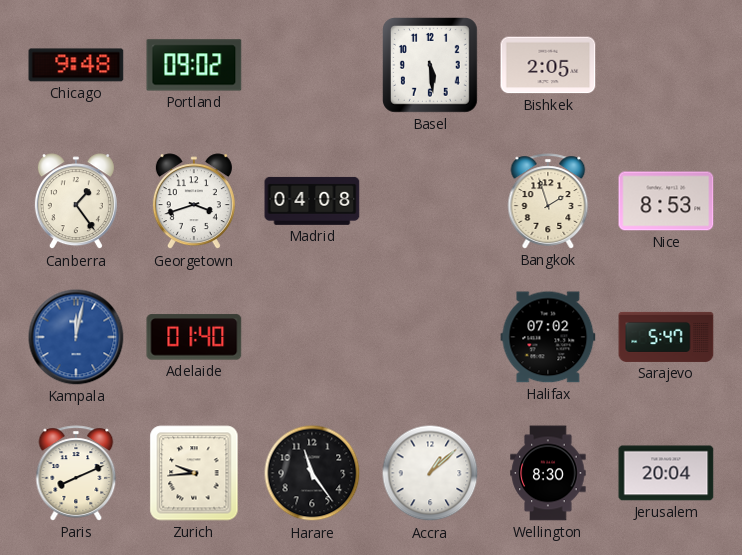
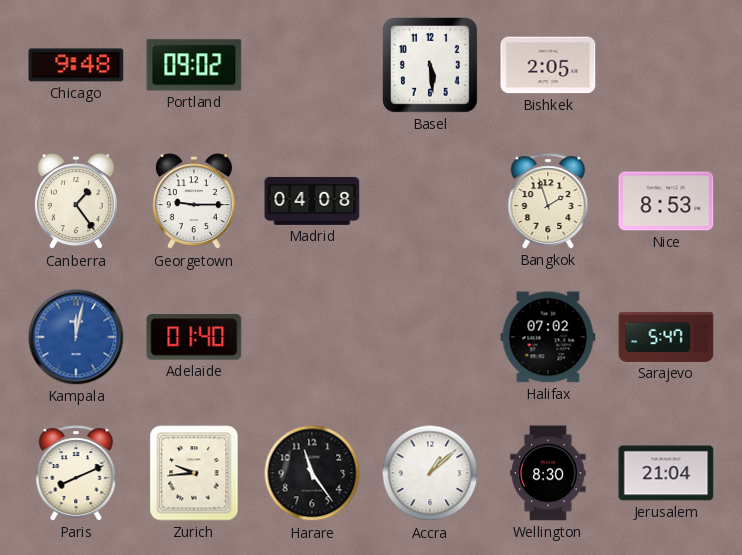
Georgetown: 3:42 -> 9:15 (194, 202)
Jerusalem: 20:04 -> 21:04 (666, 473)
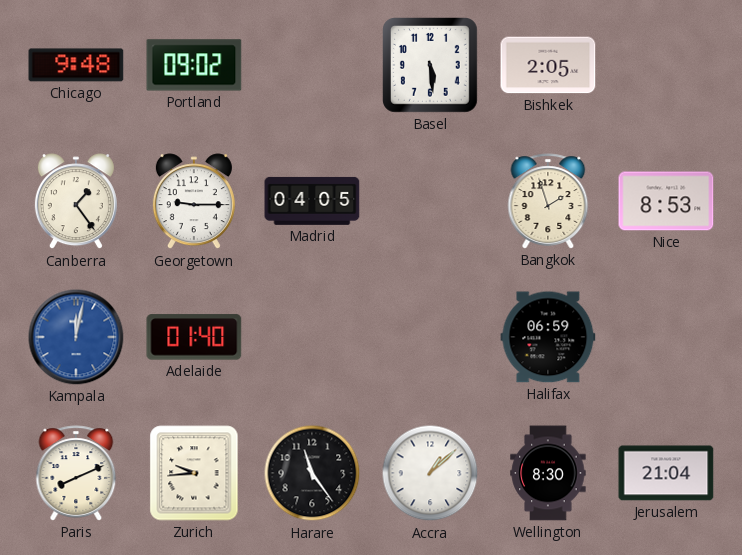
Madrid: 04:08 -> 04:05 (312, 201)
Halifax: 07:02 -> 06:59 (548, 337)
Sarajevo: 5:47 -> none (666, 337)
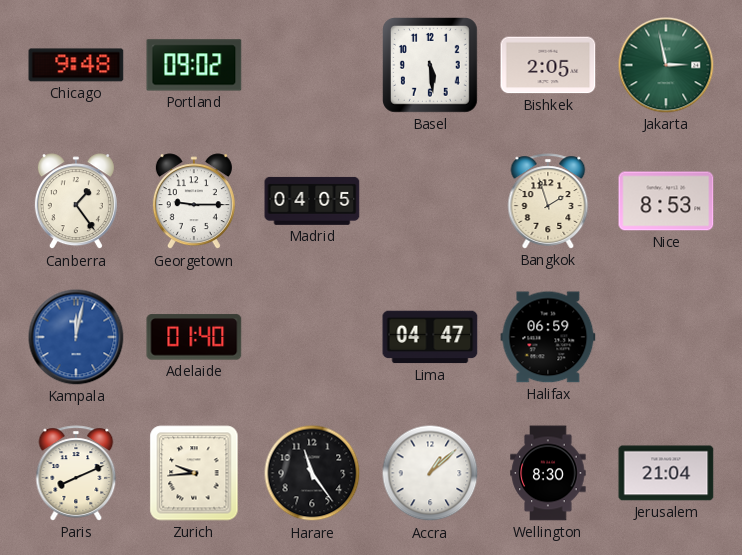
Jakarta: none -> 2:58 (666, 65)
Lima: none -> 04:47 (430, 337)
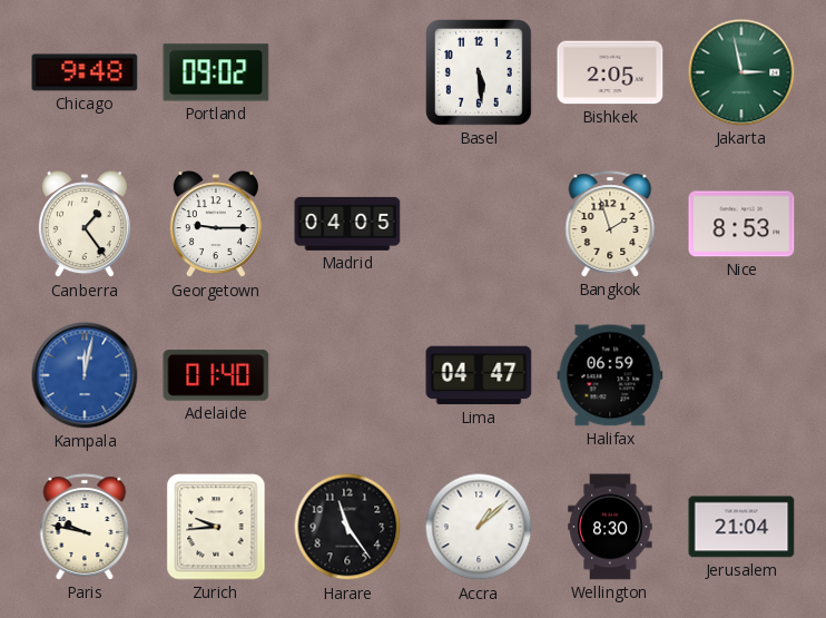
Paris: 8:11 -> 9:47 (85, 527)
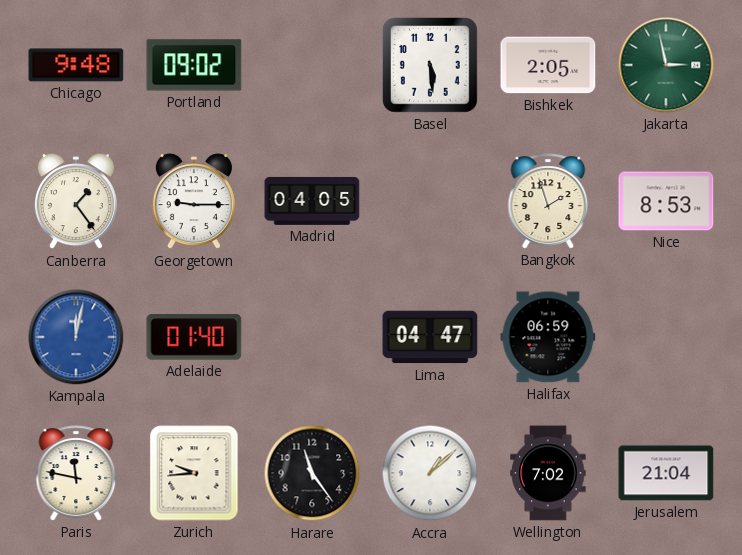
Paris: 9:47 -> 11:47 (76, 473)
Wellington: 8:30 -> 7:02 (548, 473)
